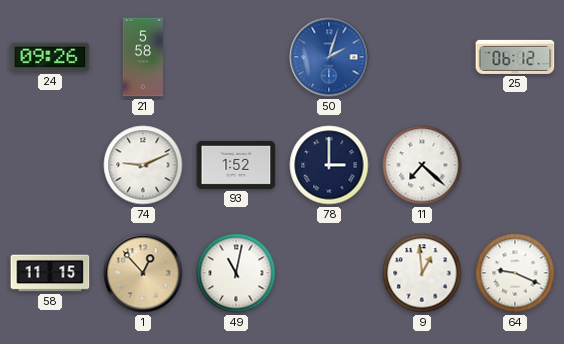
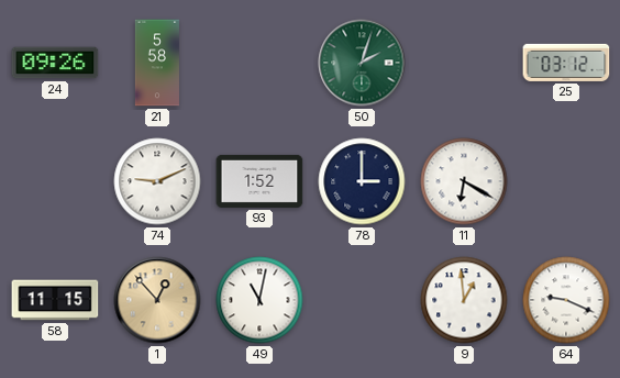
50 dial: blue -> green (362, 63)
25: 06:12 -> 03:12 (566, 63)
11: 7:22 -> 6:20 (464, 181)
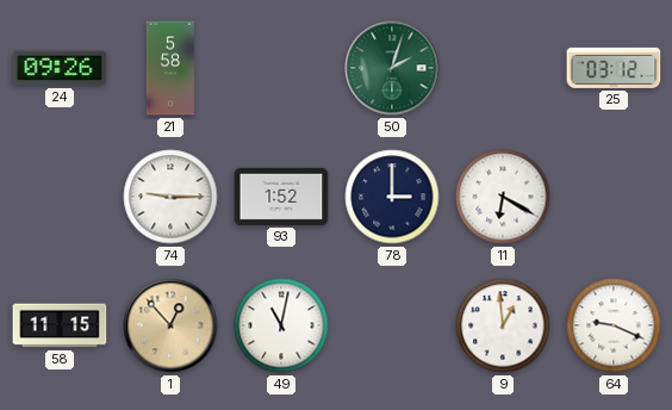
74: 9:11 -> 9:15 (170, 197)
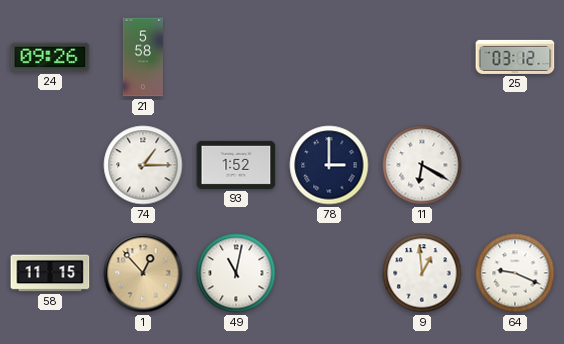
50: 2:03 -> none (392, 68)
74: 9:15 -> 1:15 (143, 165)
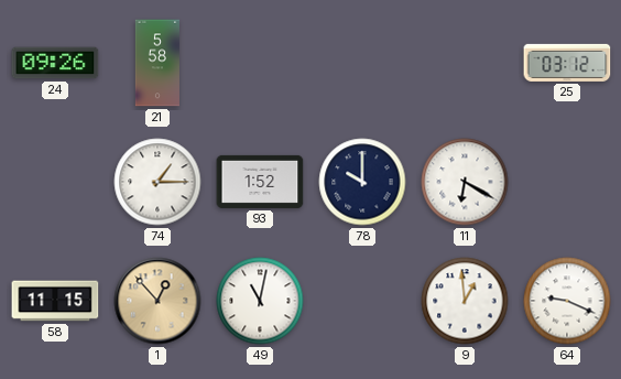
78: 3:00 -> 10:00 (362, 182)
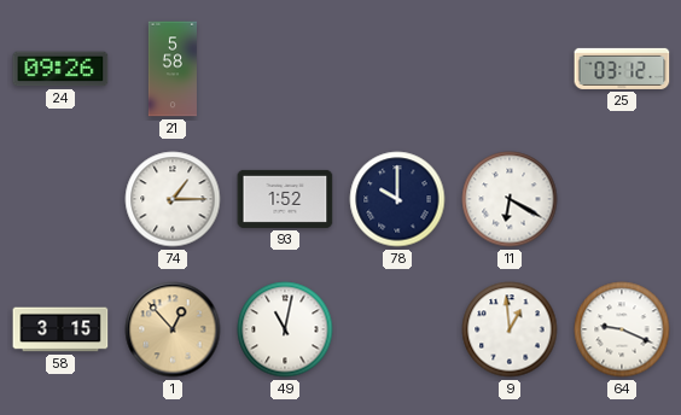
58: 11:15 -> 3:15 (60, 329)
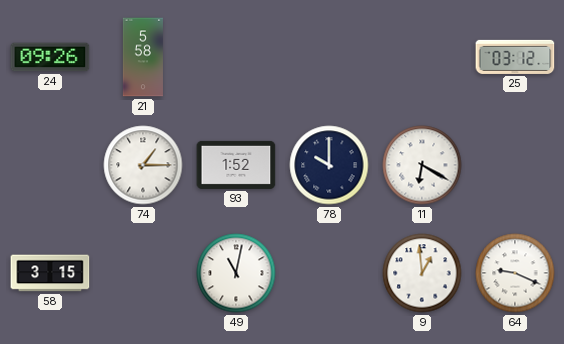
1: 12:53 -> none (173, 329)
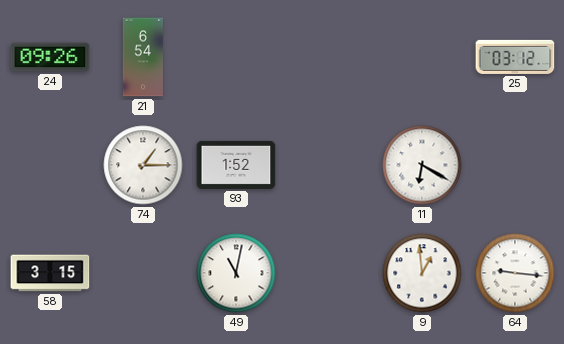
21: 5:58 -> 6:54 (143, 57)
78: 10:00 -> none (329, 165)
64: 9:19 -> 9:16 (515, 273)
